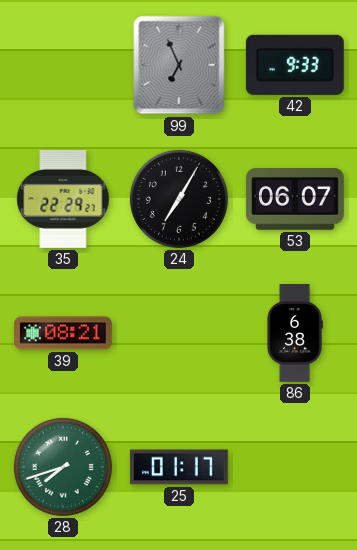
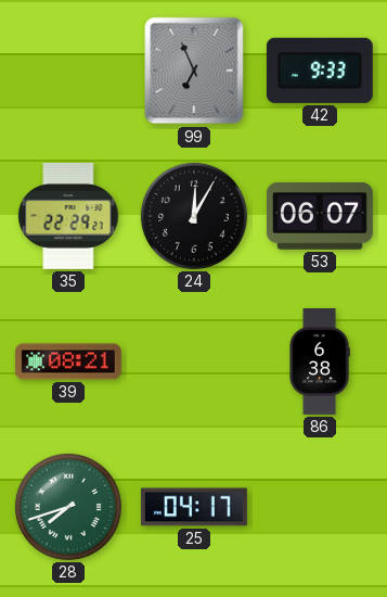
24: 7:05 -> 12:05 (194, 216)
25: 01:17 -> 04:17 (194, 507)
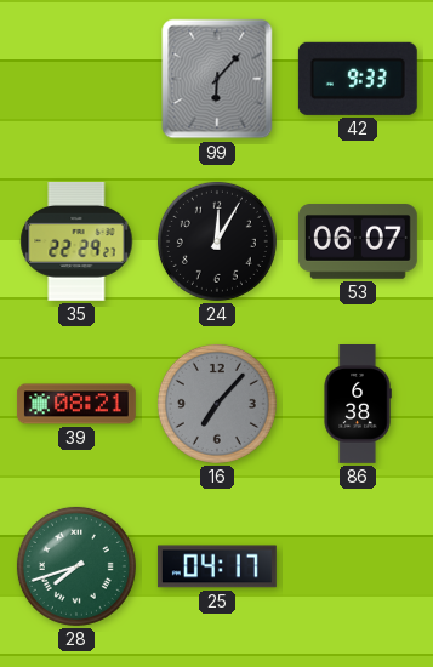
99: 6:56 -> 6:07 (217, 79)
16: none -> 7:07 (217, 404)
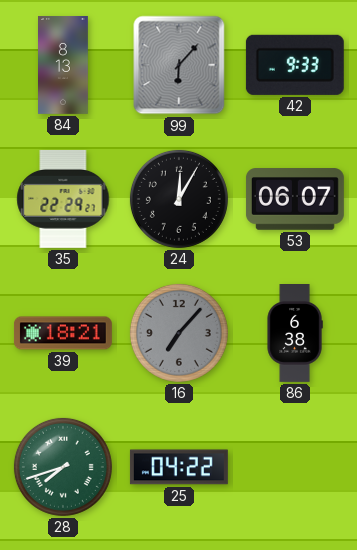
84: none -> 8:13 (64, 66)
39: 08:21 -> 18:21 (63, 333)
25: 04:17 -> 04:22 (179, 467)
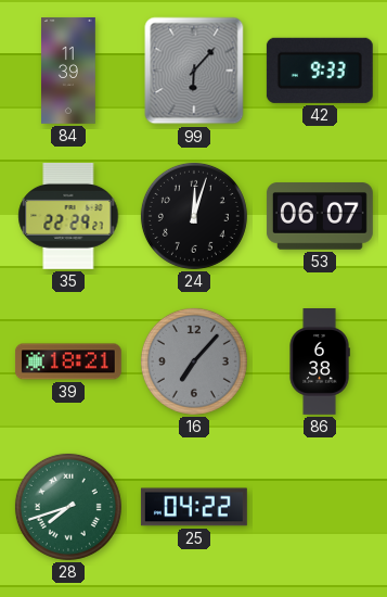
84: 8:13 -> 11:39 (69, 72)
24: 12:05 -> 12:03 (194, 216)
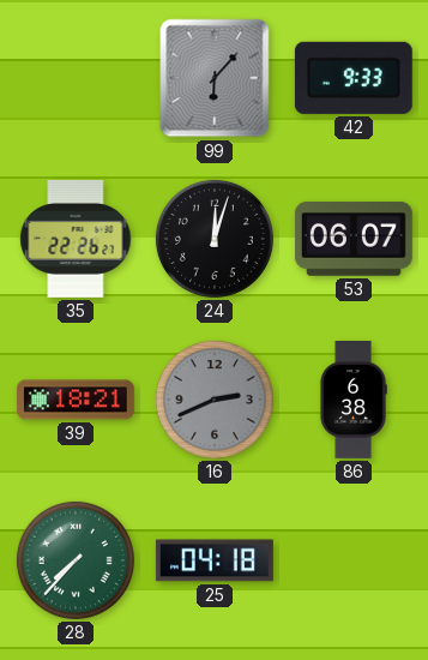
84: 11:39 -> none (69, 72)
35: 22:29 -> 22:26 (76, 239)
16: 7:07 -> 2:41 (215, 400)
28: 7:42 -> 7:37 (76, 560)
25: 04:22 -> 04:18 (215, 560)
